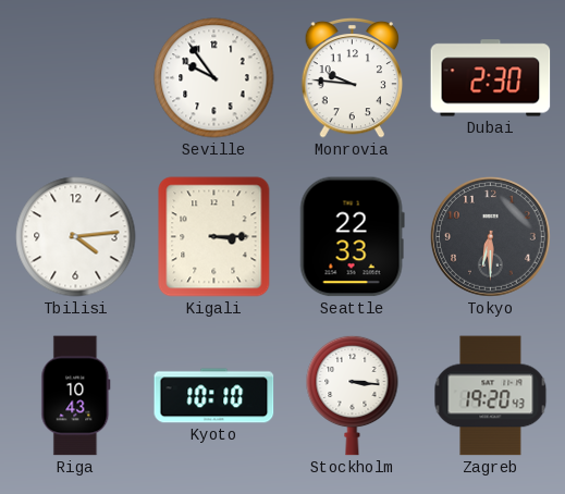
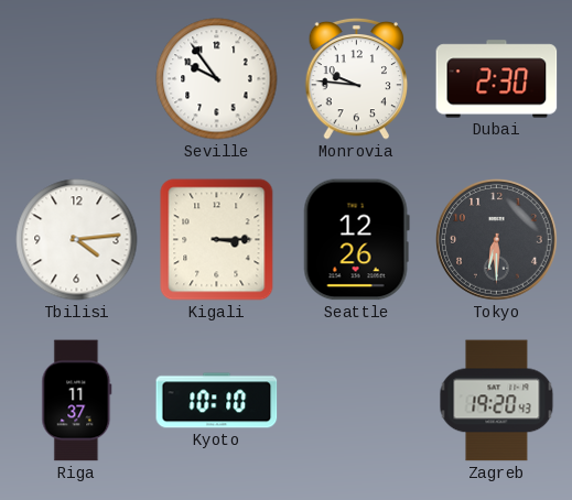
Seattle: 22:33 -> 12:26 (356, 240)
Riga: 10:43 -> 11:37 (77, 401)
Stockholm: 3:16 -> none (353, 395)
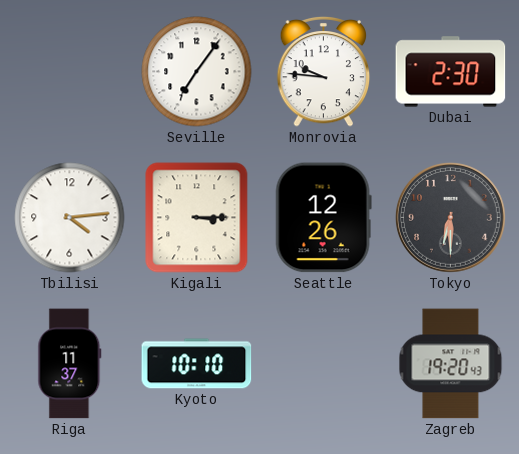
Seville: 9:54 -> 7:06 (197, 72)
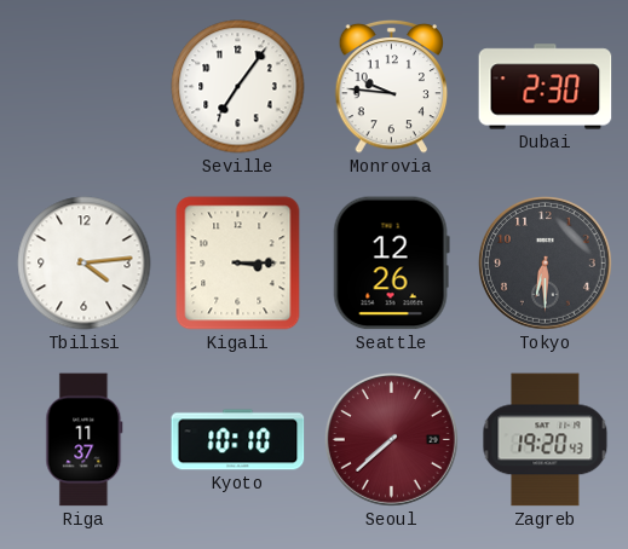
Seoul: none -> 7:38 (391, 439)
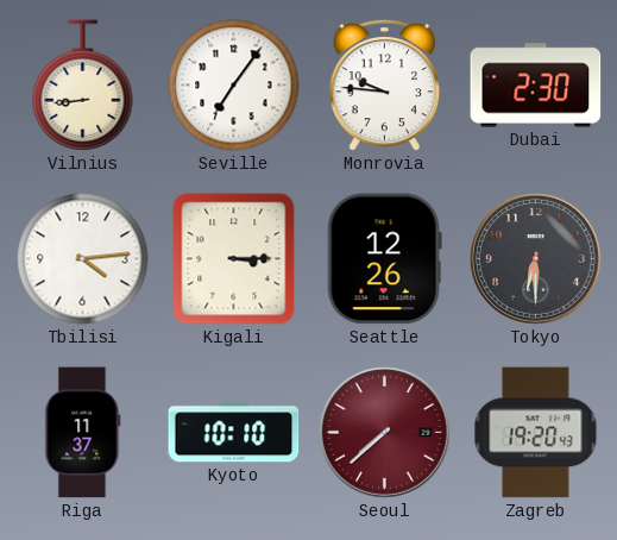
Vilnius: none -> 8:44 (83, 86)
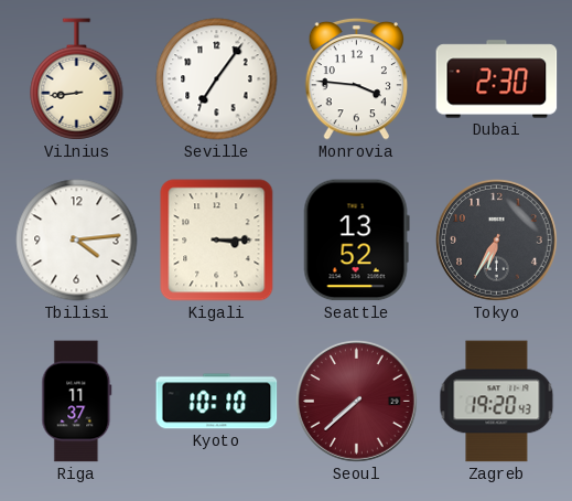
Monrovia: 9:46 -> 3:46 (357, 78)
Seattle: 12:26 -> 13:52 (356, 241)
Tokyo: 6:30 -> 6:35 (496, 239)
